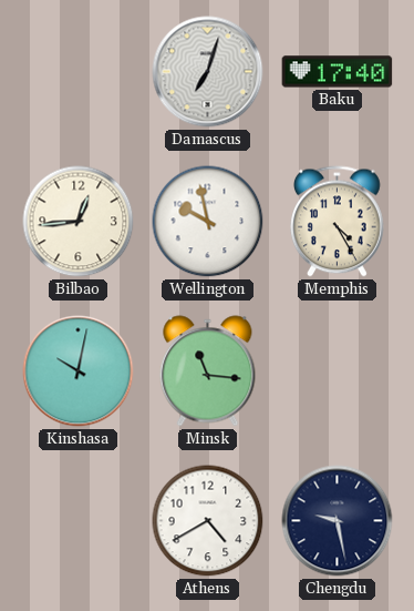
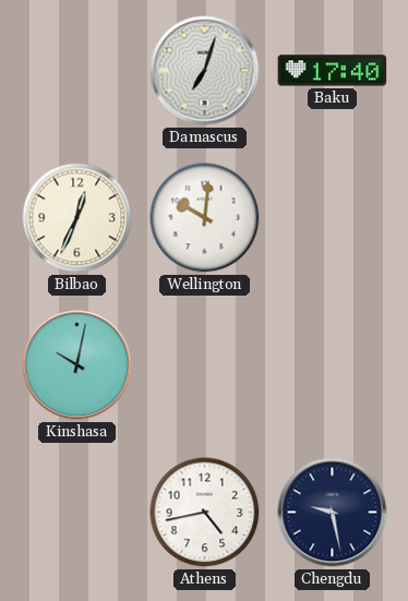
Bilbao: 12:44 -> 12:34 (77, 218)
Wellington: 9:58 -> 10:01 (205, 218)
Memphis: 4:25 -> none (338, 222)
Minsk: 11:16 -> none (208, 371)
Athens: 4:40 -> 4:43 (205, 513)
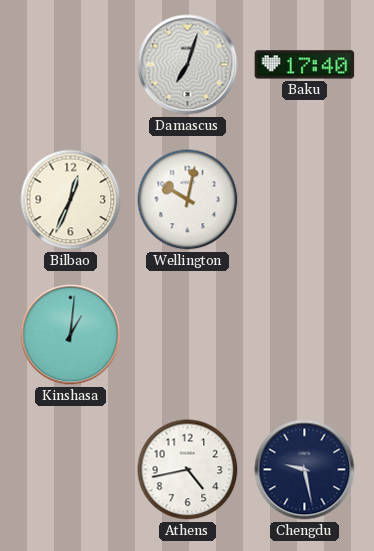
Wellington: 10:01 -> 10:02 (188, 200)
Kinshasa: 10:02 -> 1:01 (71, 335)
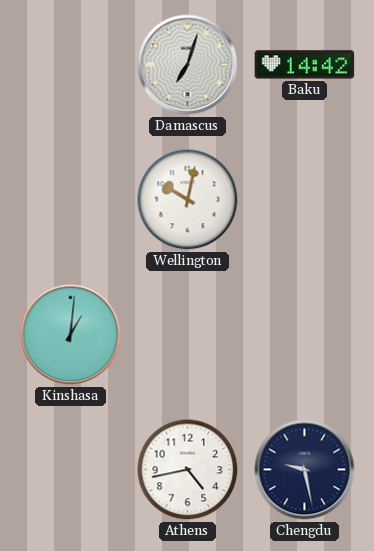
Baku: 17:40 -> 14:42 (305, 65)
Bilbao: 12:34 -> none (71, 200)
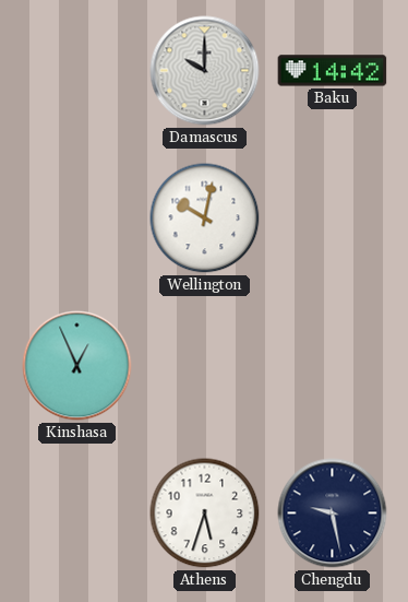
Damascus: 7:03 -> 10:00 (205, 71)
Kinshasa: 1:01 -> 12:56 (77, 366)
Athens: 4:43 -> 5:33 (205, 514)
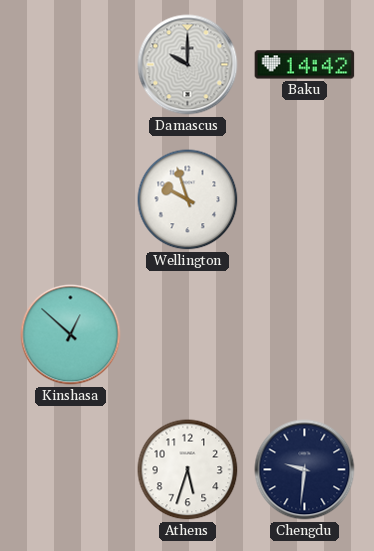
Wellington: 10:02 -> 9:57 (188, 200)
Kinshasa: 12:56 -> 12:52 (71, 335)
Chengdu: 9:28 -> 9:31 (305, 470)
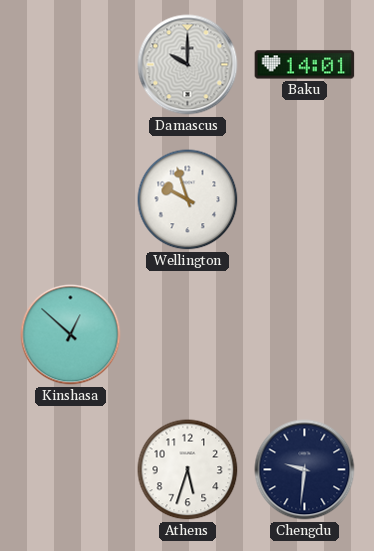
Baku: 14:42 -> 14:01 (305, 65)
